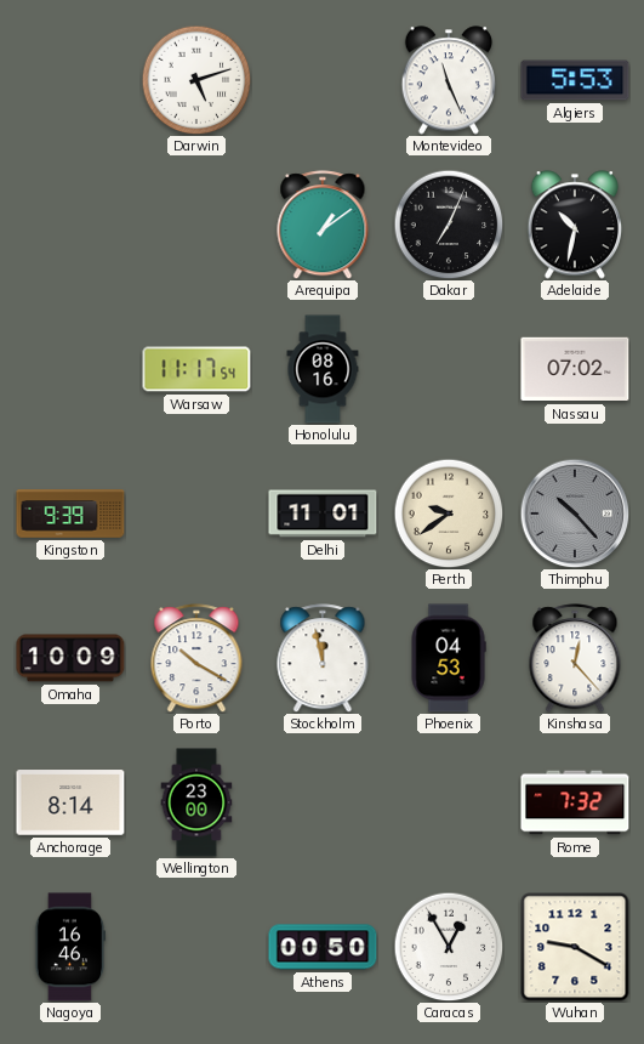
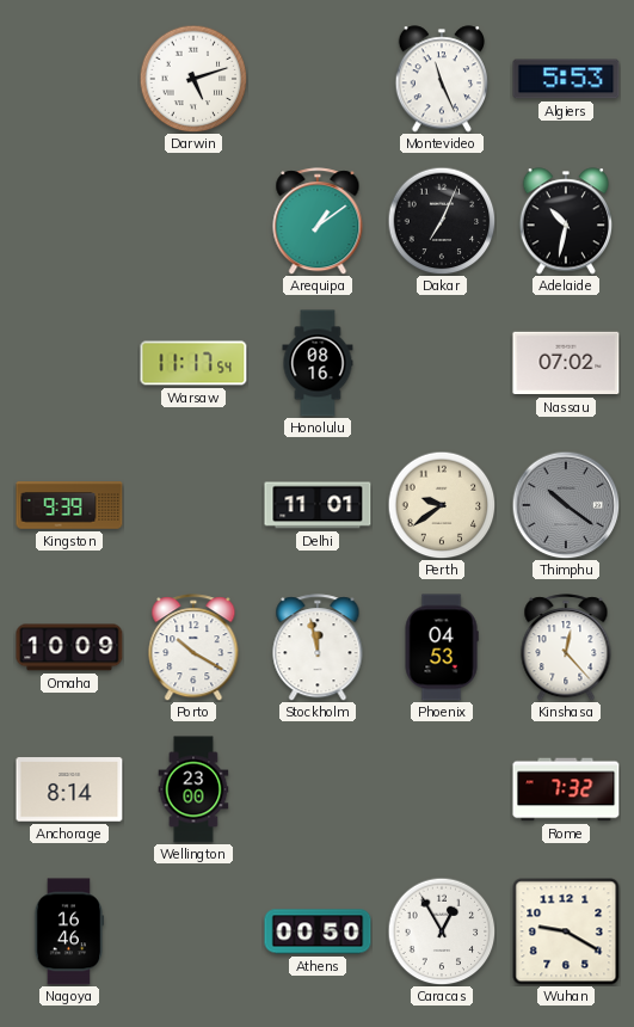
Thimphu: 10:23 -> 10:21 (566, 505)
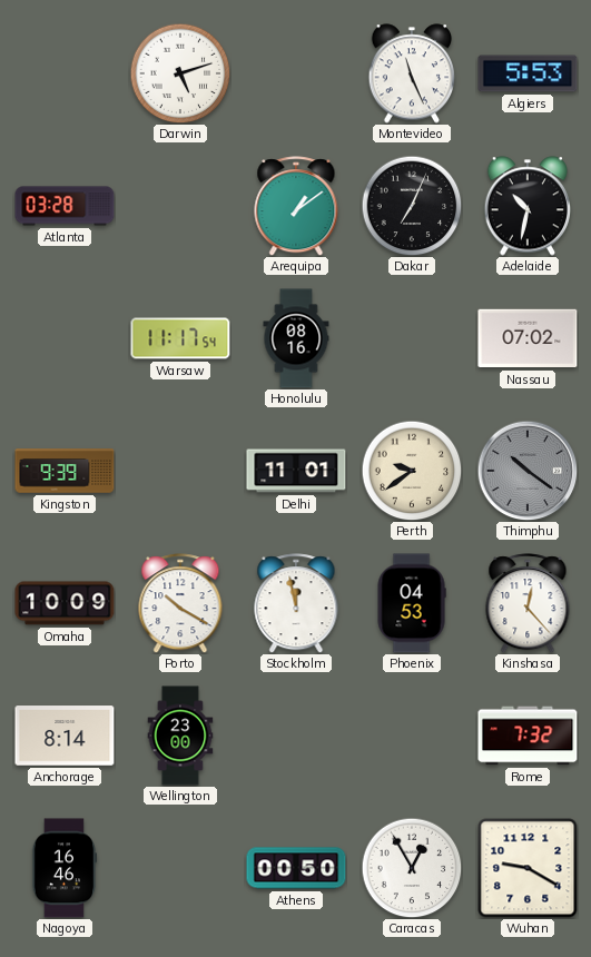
Atlanta: none -> 03:28 (65, 206)
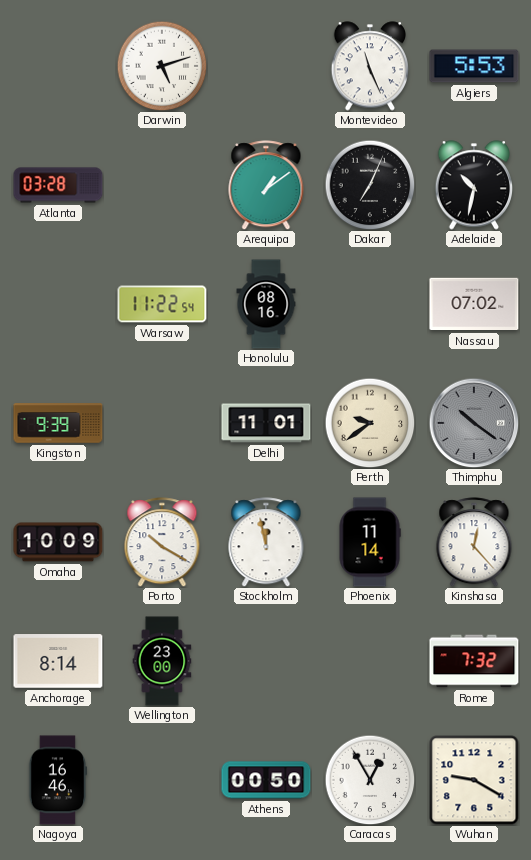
Warsaw: 11:17 -> 11:22 (162, 304)
Phoenix: 04:53 -> 11:14 (370, 542)
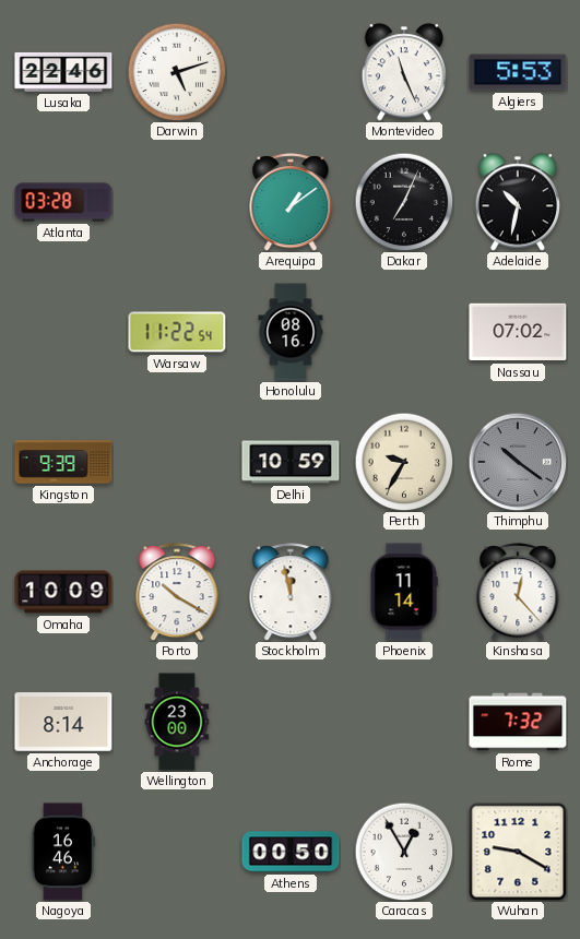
Lusaka: none -> 22:46 (63, 72)
Delhi: 11:01 -> 10:59 (291, 462)
Perth: 9:39 -> 9:35 (404, 462)
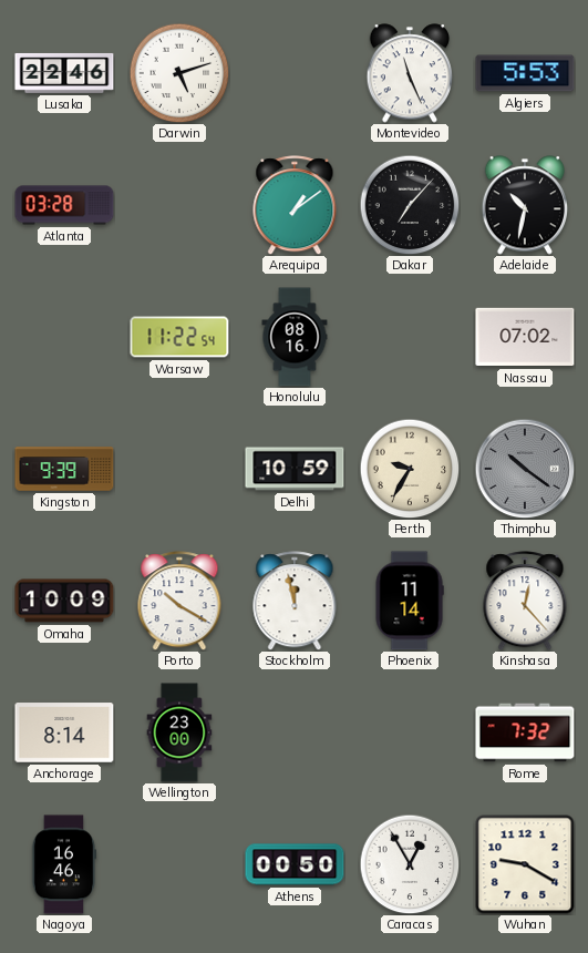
Dakar: 7:04 -> 7:07 (410, 205)
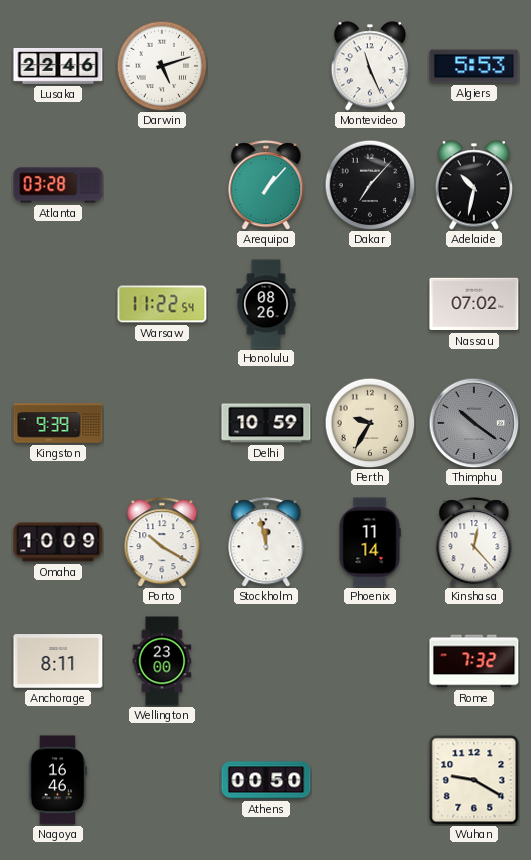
Arequipa: 1:09 -> 1:07 (266, 185)
Honolulu: 08:16 -> 08:26 (266, 304)
Anchorage: 8:14 -> 8:11 (58, 661)
Caracas: 12:55 -> none (410, 864)
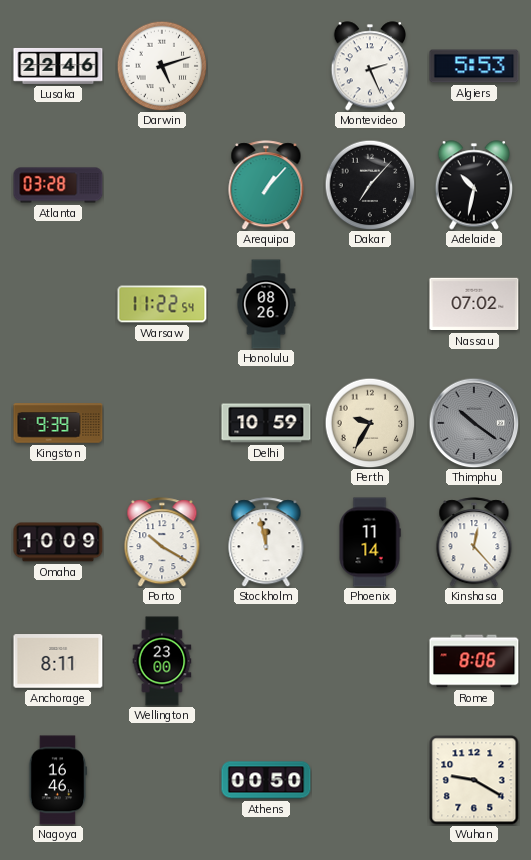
Montevideo: 11:26 -> 2:26 (370, 66)
Rome: 7:32 -> 8:06 (474, 661)
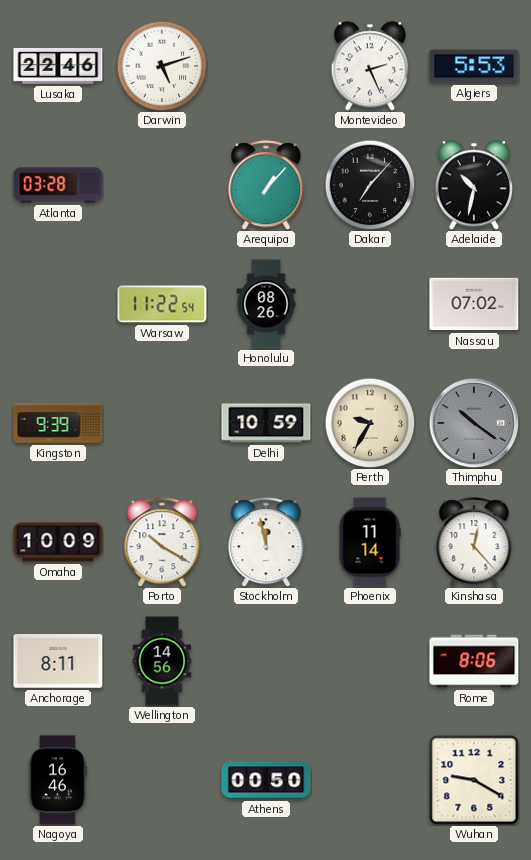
Wellington: 23:00 -> 14:56 (162, 661)
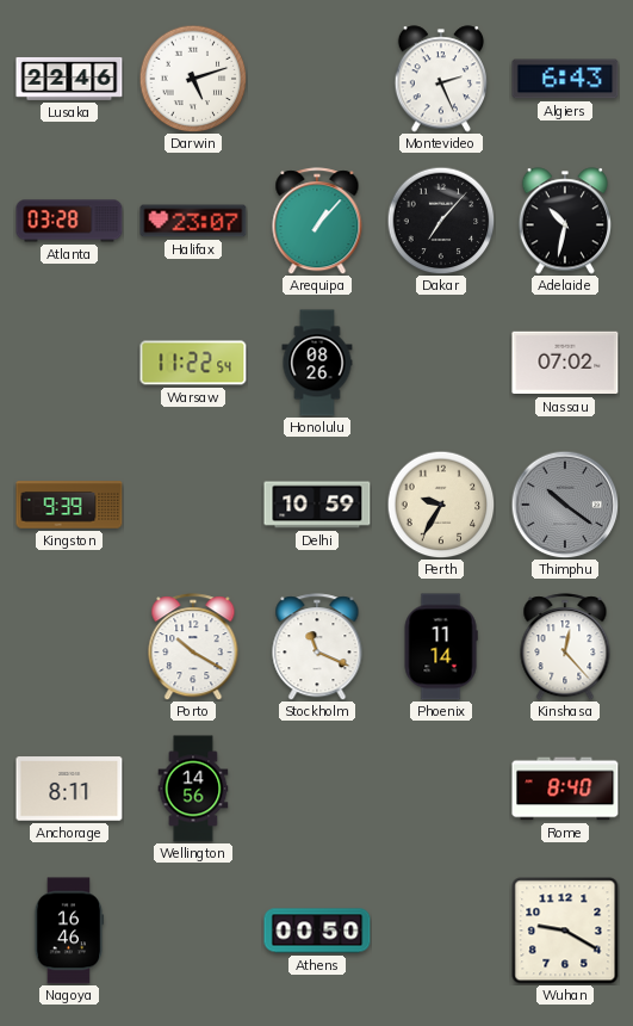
Algiers: 5:53 -> 6:43 (565, 79)
Halifax: none -> 23:07 (193, 221)
Omaha: 10:09 -> none (58, 542)
Stockholm: 11:58 -> 11:19 (317, 647)
Rome: 8:06 -> 8:40 (565, 789)
